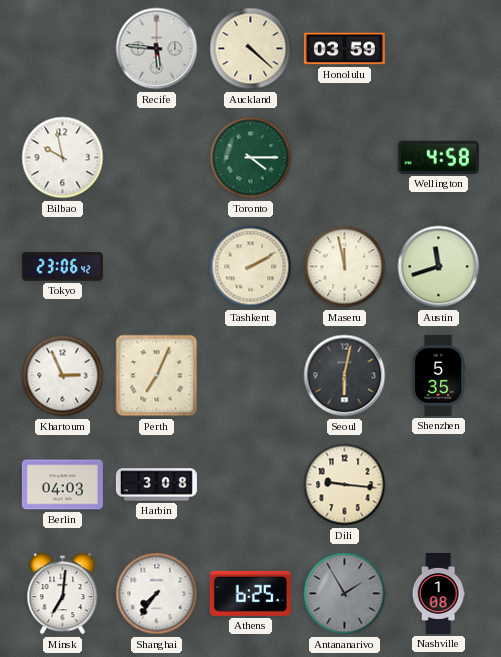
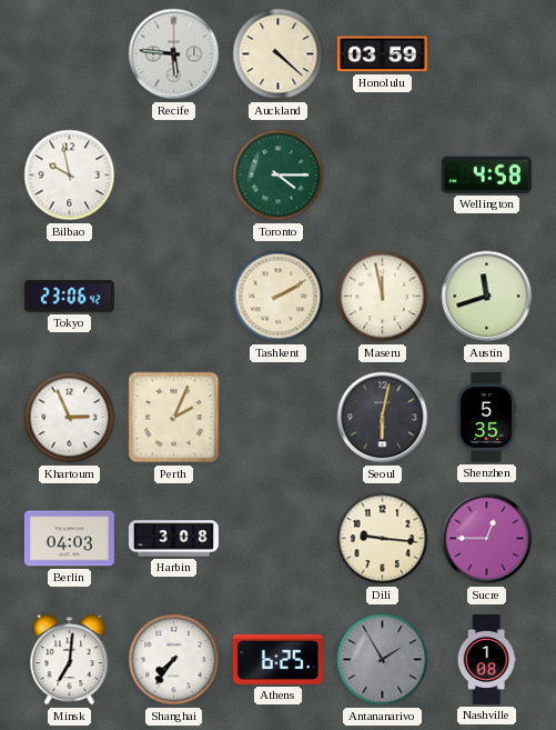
Perth: 7:04 -> 2:04 (174, 418)
Sucre: none -> 12:45 (487, 539)
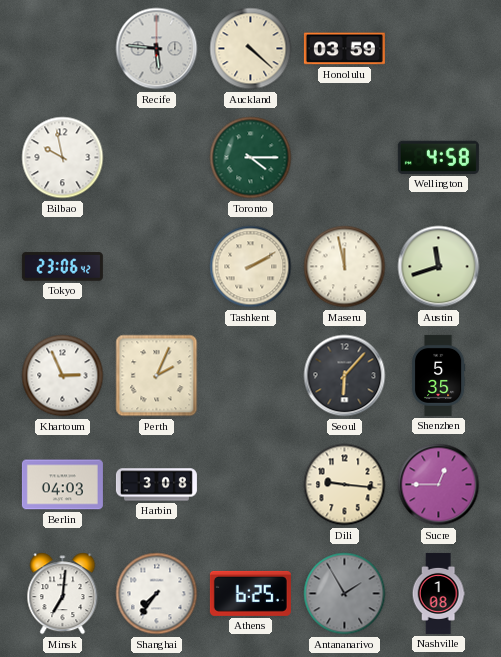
Seoul: 6:02 -> 6:07 (345, 376)
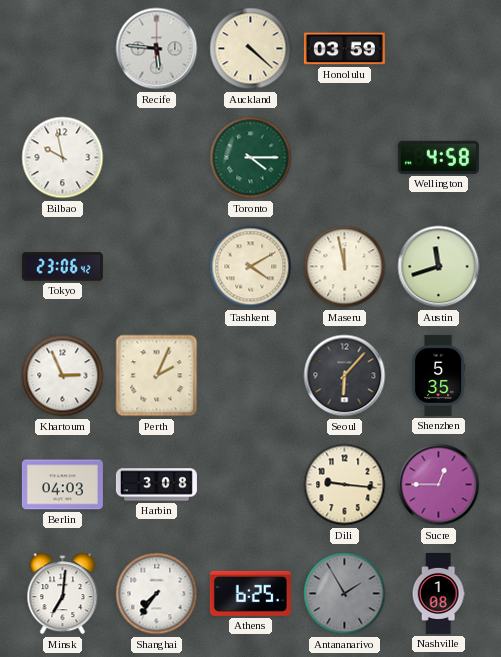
Tashkent: 2:10 -> 4:10 (251, 267)
